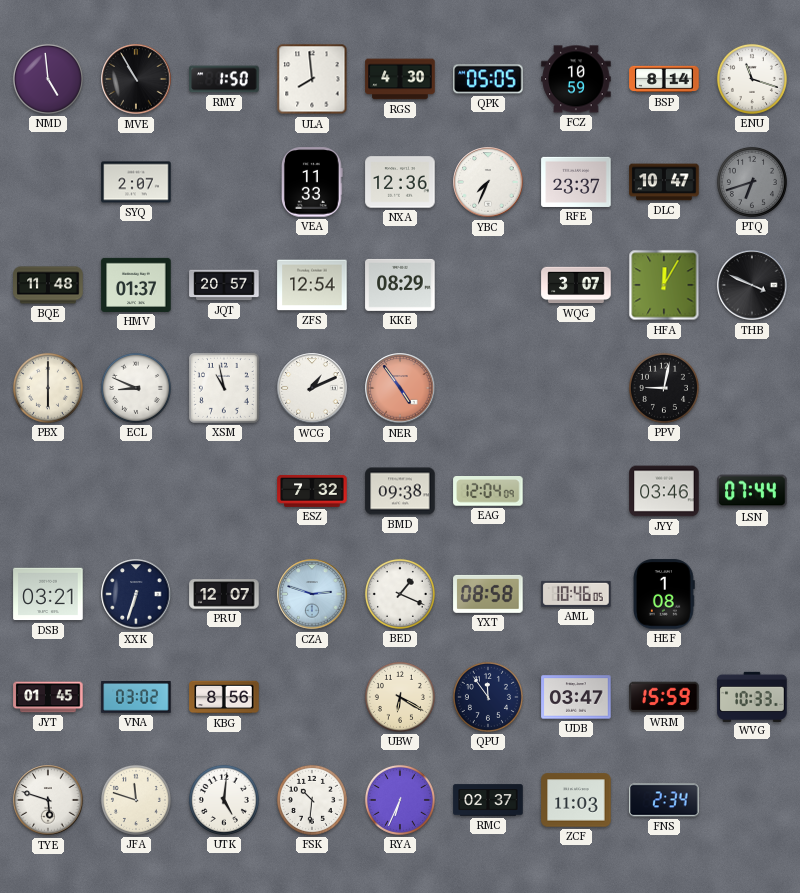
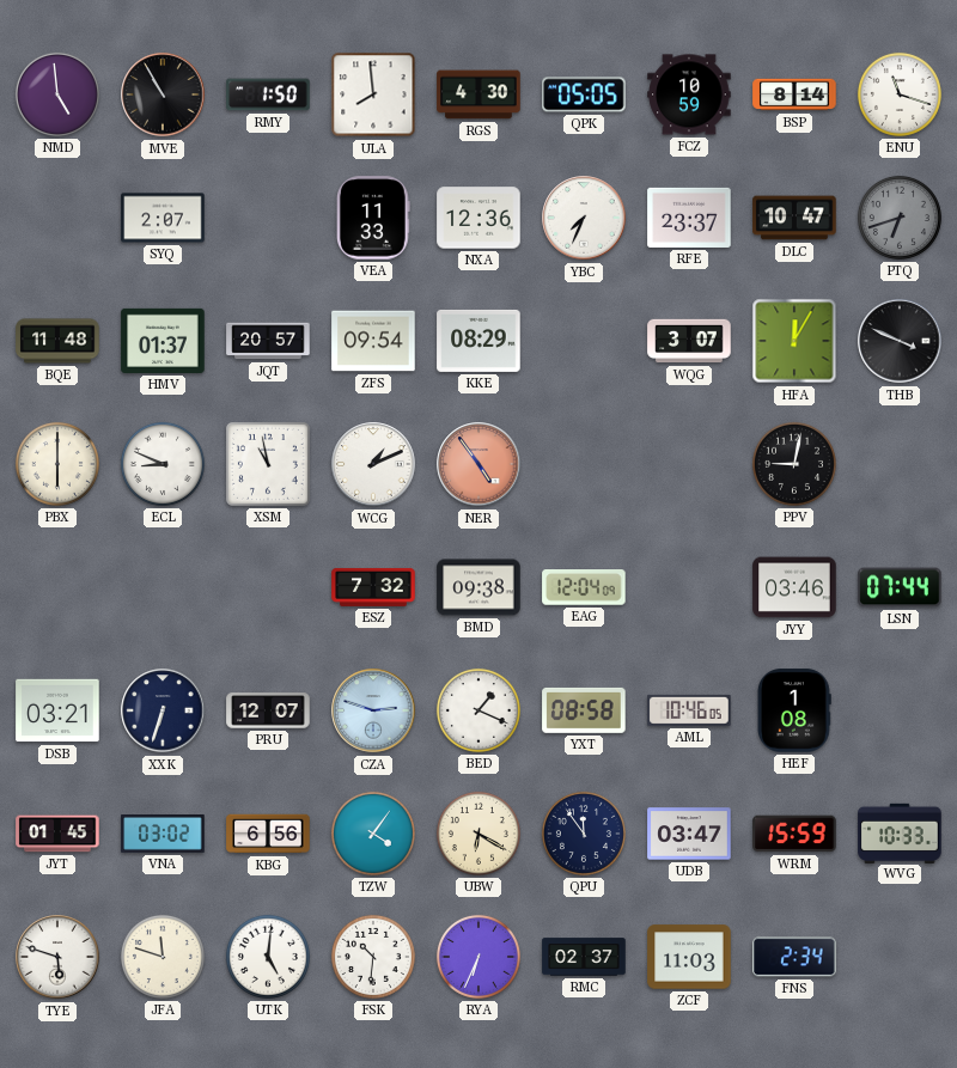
ZFS: 12:54 -> 09:54 (373, 341)
KBG: 8:56 -> 6:56 (268, 834)
TZW: none -> 4:06 (373, 834)
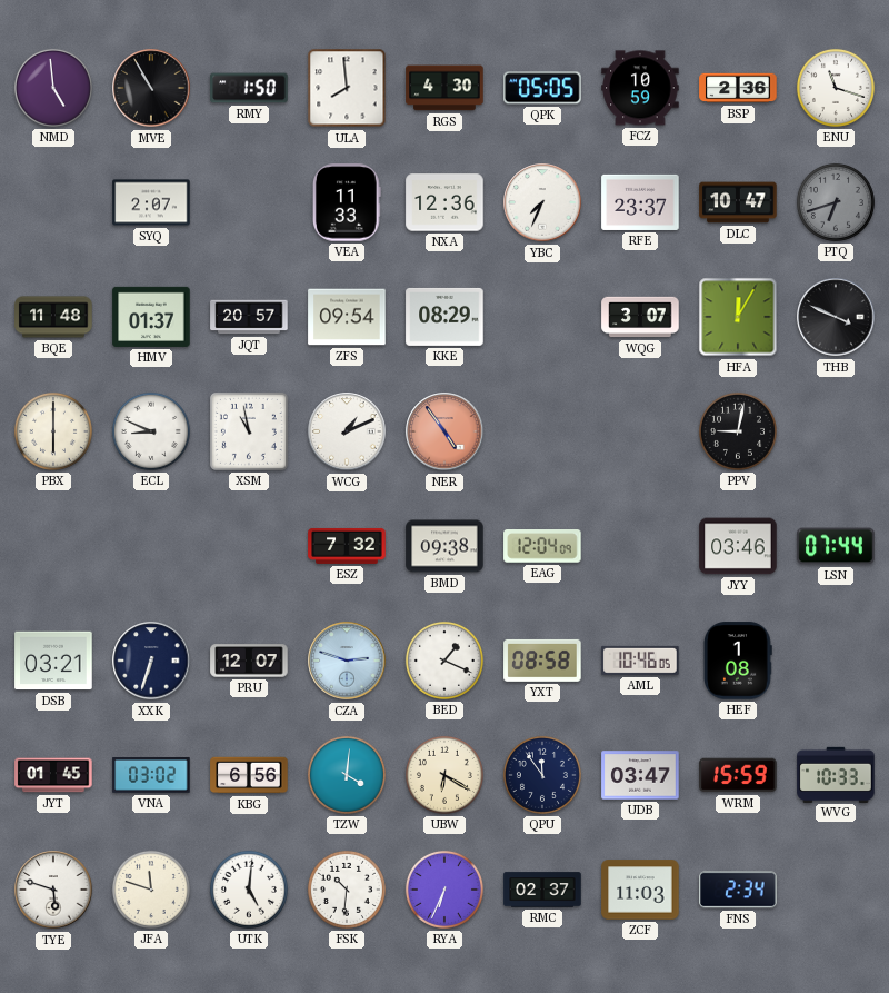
BSP: 8:14 -> 2:36 (738, 88)
TZW: 4:06 -> 4:01 (347, 775)
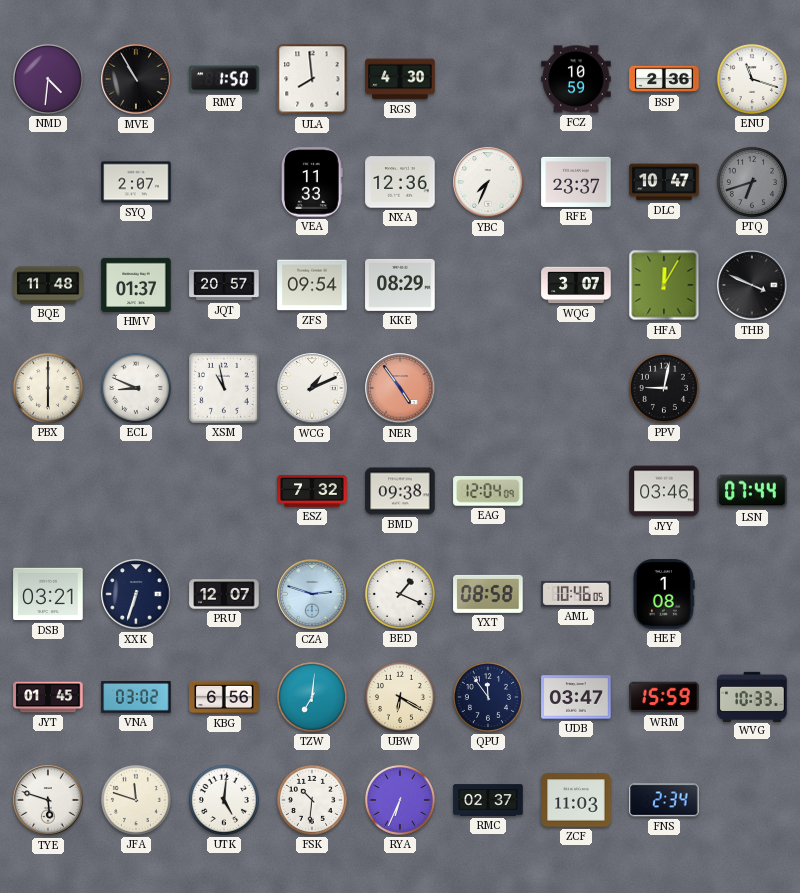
NMD: 4:59 -> 4:31 (48, 79)
QPK: 05:05 -> none (542, 88)
TZW: 4:01 -> 7:01 (312, 697)
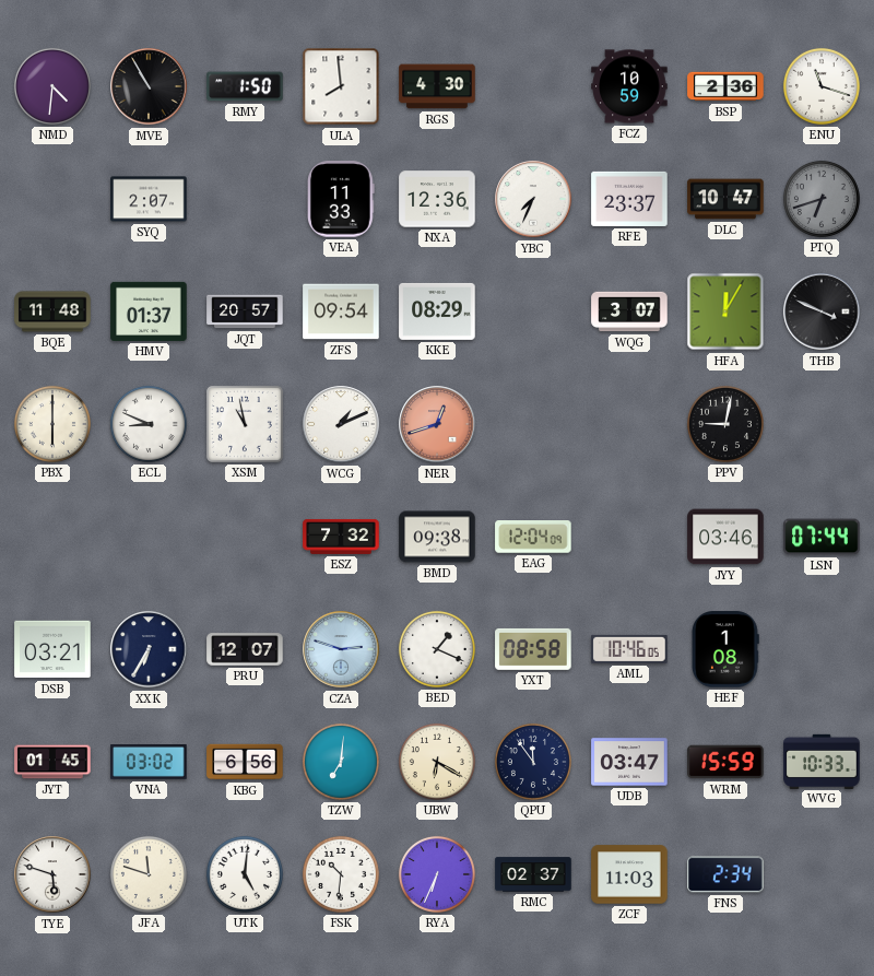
NER: 4:54 -> 12:42 (437, 424)
XXK: 6:33 -> 6:35 (149, 649)
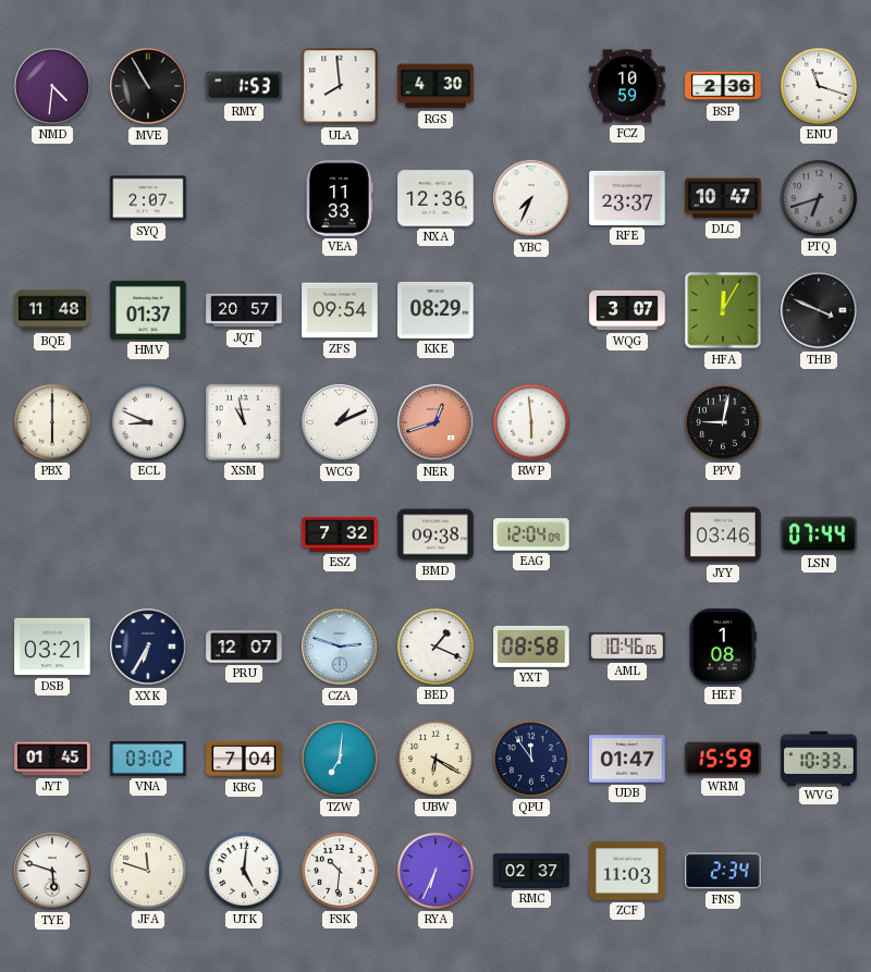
RMY: 1:50 -> 1:53 (244, 86)
RWP: none -> 5:59 (531, 422)
KBG: 6:56 -> 7:04 (244, 759)
UDB: 03:47 -> 01:47 (627, 759)
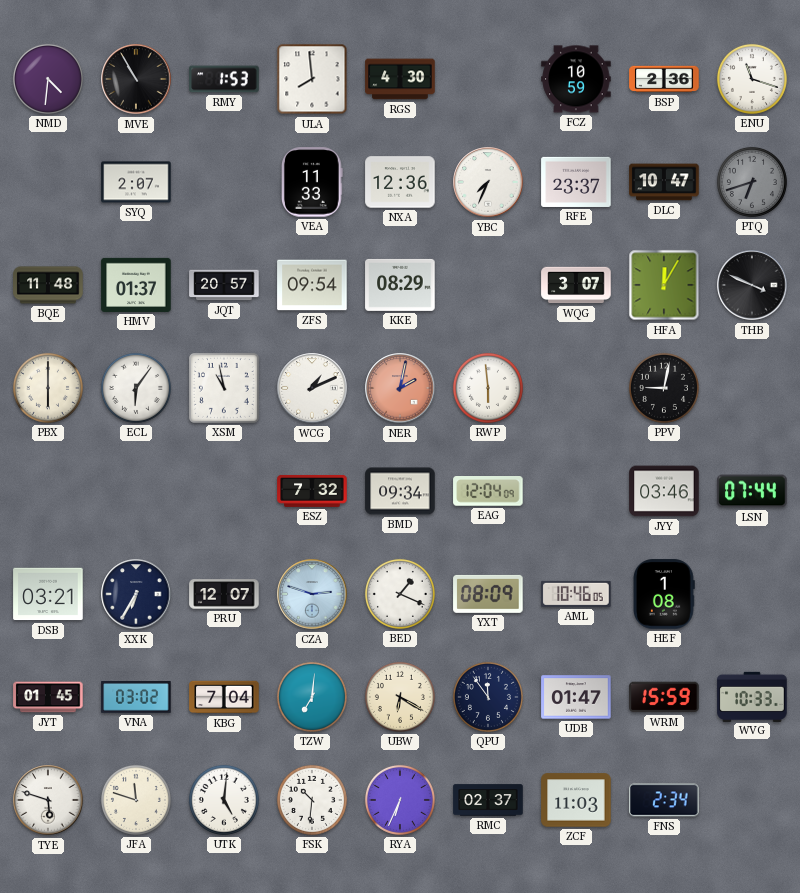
ECL: 8:49 -> 6:06 (136, 388)
NER: 12:42 -> 2:02 (400, 388)
BMD: 09:38 -> 09:34 (400, 491)
YXT: 08:58 -> 08:09 (488, 594)
